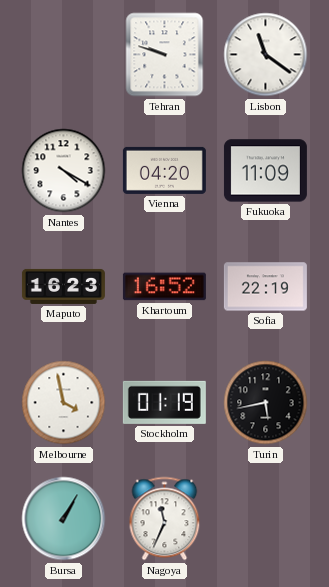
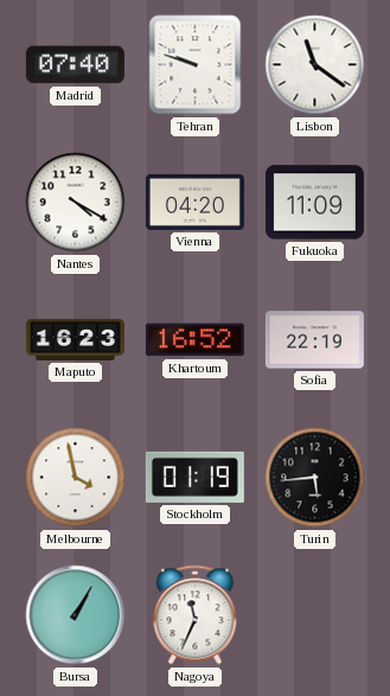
Madrid: none -> 07:40 (75, 65)
Turin: 5:43 -> 5:44 (315, 478)
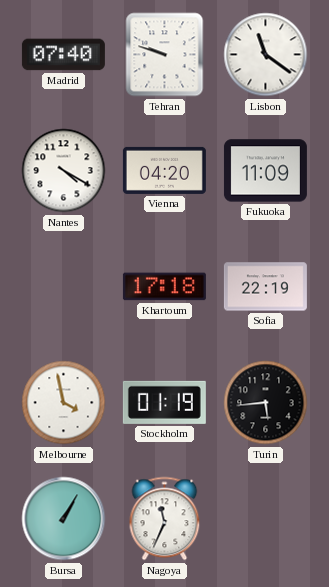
Maputo: 16:23 -> none (75, 339)
Khartoum: 16:52 -> 17:18 (164, 287)
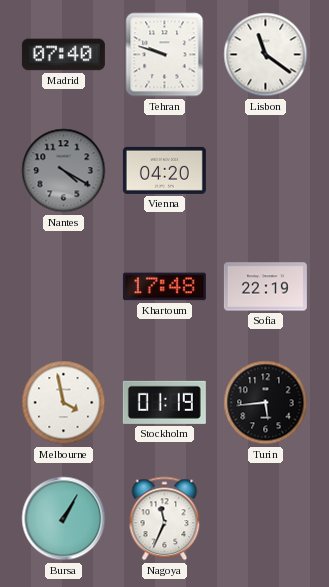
Nantes dial: white -> grey (64, 171)
Fukuoka: 11:09 -> none (265, 171)
Khartoum: 17:18 -> 17:48 (164, 287)
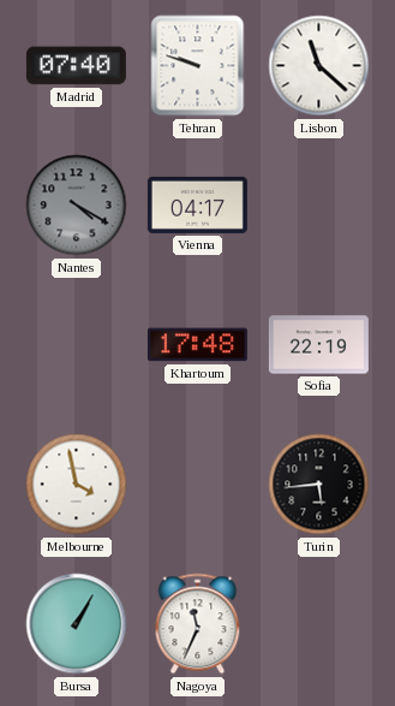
Lisbon: 11:21 -> 11:22 (319, 66)
Vienna: 04:20 -> 04:17 (197, 204)
Stockholm: 01:19 -> none (164, 402)
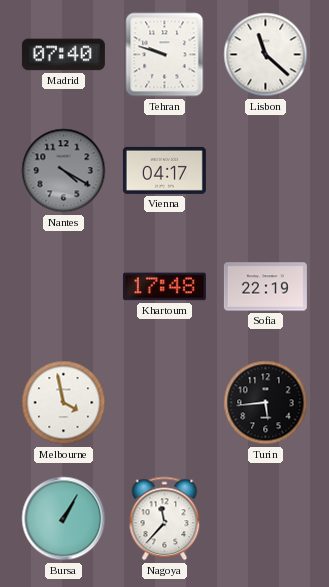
Nagoya: 11:34 -> 11:37 (165, 519)
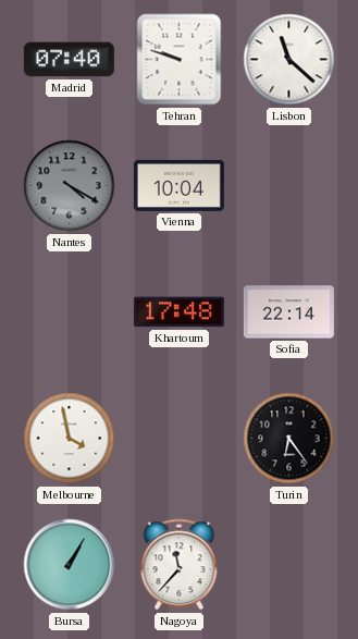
Vienna: 04:17 -> 10:04 (178, 185)
Sofia: 22:19 -> 22:14 (288, 312)
Turin: 5:44 -> 6:24 (289, 439)
